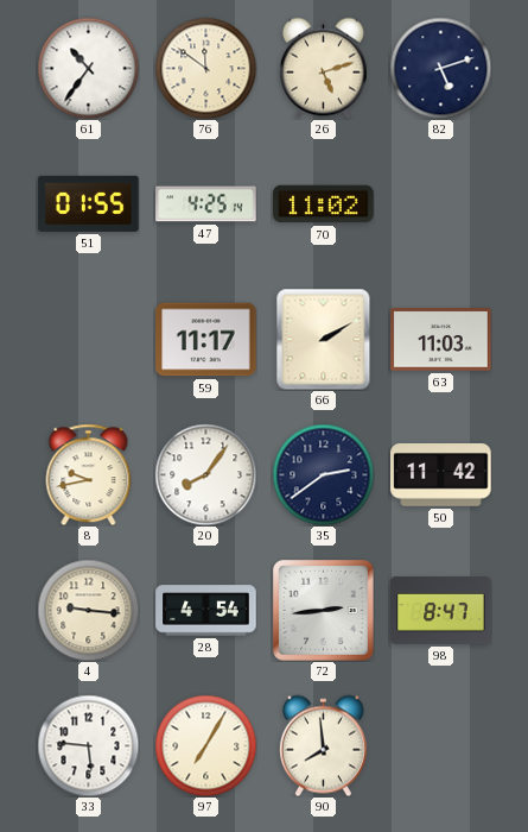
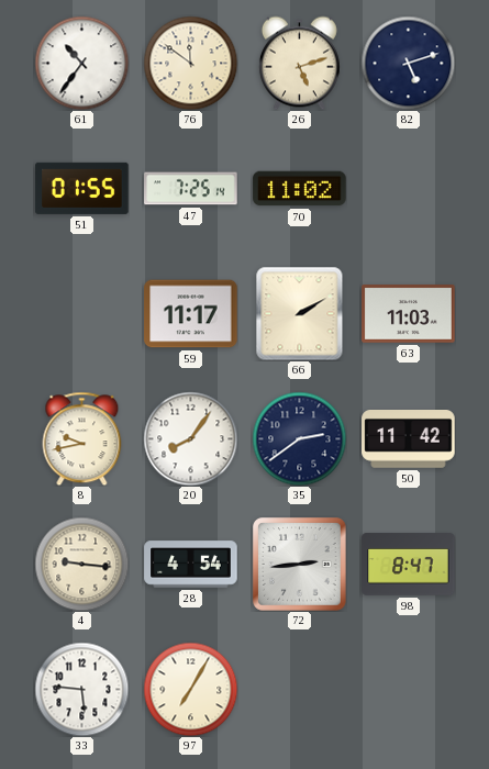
47: 4:25 -> 7:25 (191, 189)
90: 7:59 -> none (323, 745)
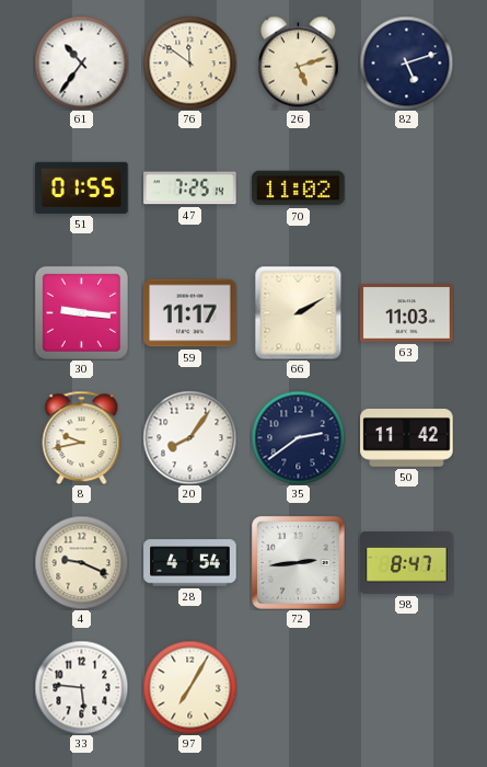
30: none -> 9:16 (81, 312)
4: 9:16 -> 9:19 (81, 562)
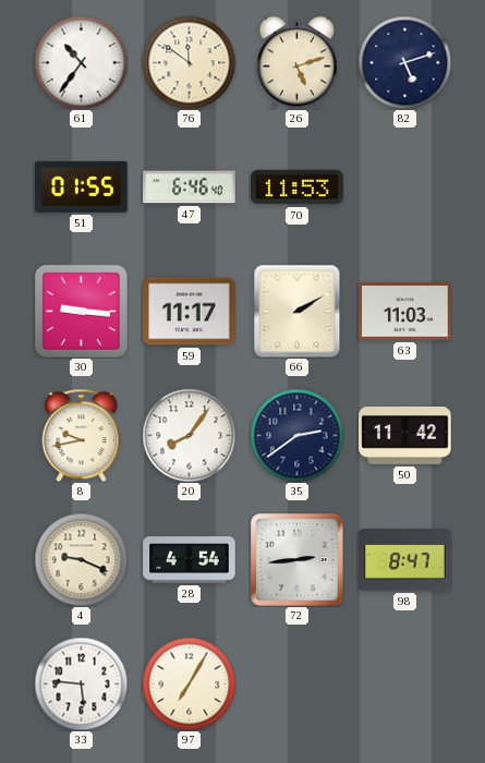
47: 7:25 -> 6:46 (190, 187)
70: 11:02 -> 11:53 (298, 187)
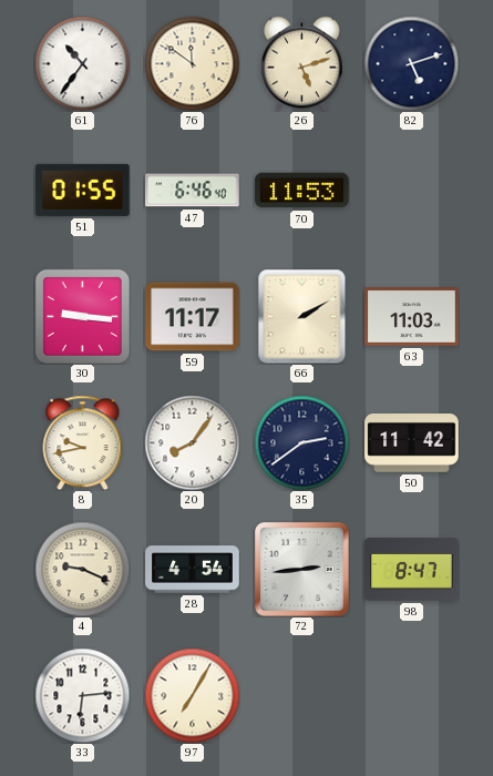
33: 5:46 -> 6:14 (82, 695)
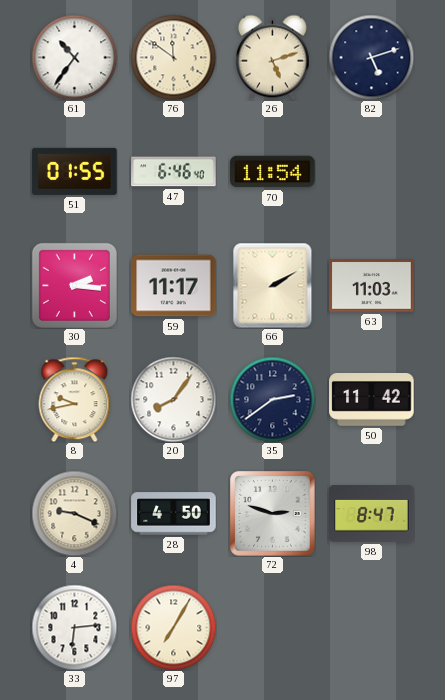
70: 11:53 -> 11:54 (273, 172)
30: 9:16 -> 2:16 (74, 285)
28: 4:54 -> 4:50 (174, 514)
72: 2:44 -> 2:48 (273, 514)
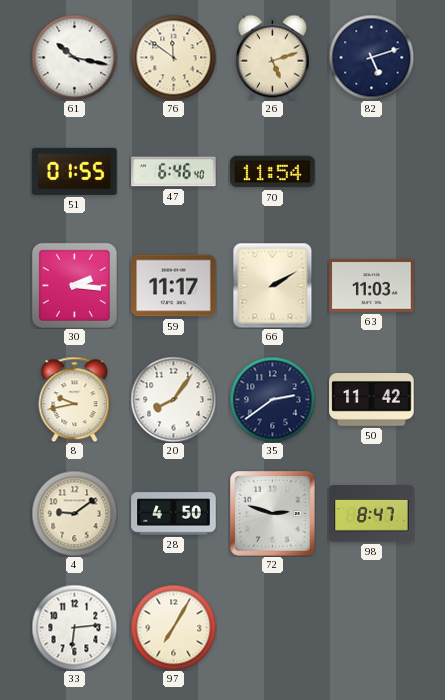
61: 10:36 -> 10:17 (74, 57)
4: 9:19 -> 9:09 (74, 513)
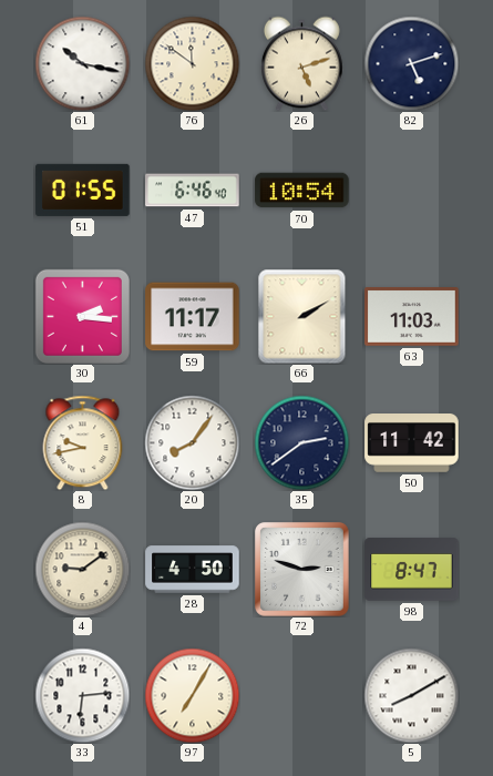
70: 11:54 -> 10:54 (302, 191)
5: none -> 8:10 (411, 695)
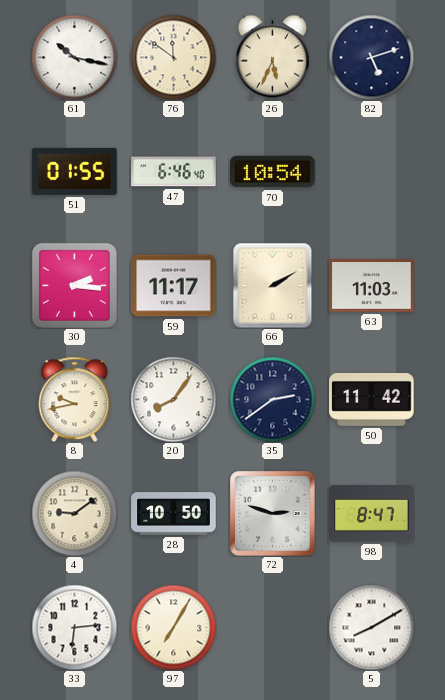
26: 5:12 -> 5:34 (272, 57)
28: 4:50 -> 10:50 (174, 514)
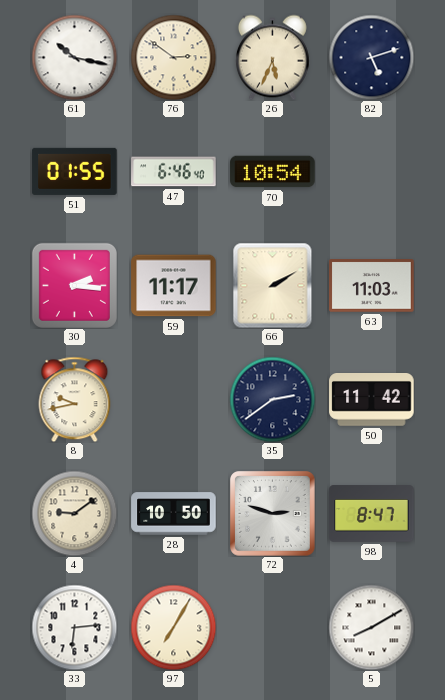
76: 11:51 -> 2:51 (173, 57)
20: 8:06 -> none (173, 399)
